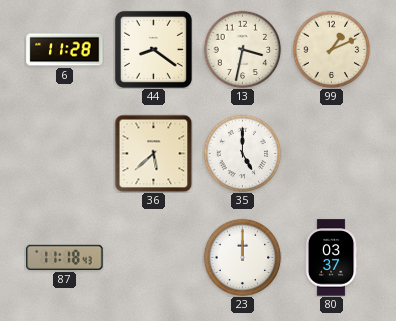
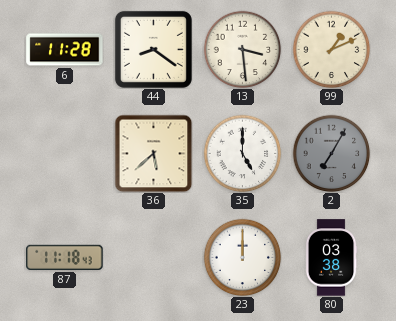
13: 3:32 -> 3:29 (242, 49)
2: none -> 7:05 (331, 153)
80: 03:37 -> 03:38 (331, 258)
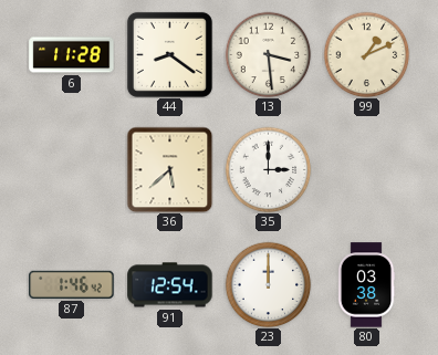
35: 5:00 -> 3:00 (268, 169)
2: 7:05 -> none (331, 153)
87: 11:18 -> 1:46 (72, 284)
91: none -> 12:54 (170, 285)
